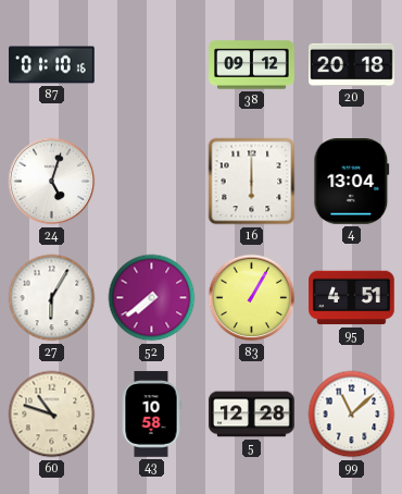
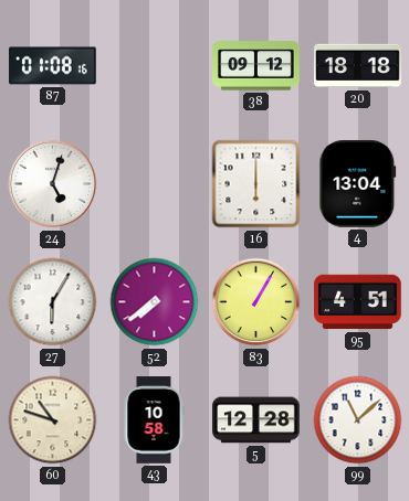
87: 01:10 -> 01:08 (53, 66)
20: 20:18 -> 18:18 (358, 66)
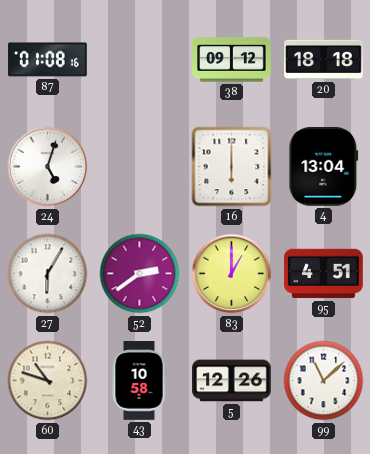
52: 7:39 -> 2:39 (140, 274)
83: 1:05 -> 1:00 (232, 274)
5: 12:28 -> 12:26 (232, 381)
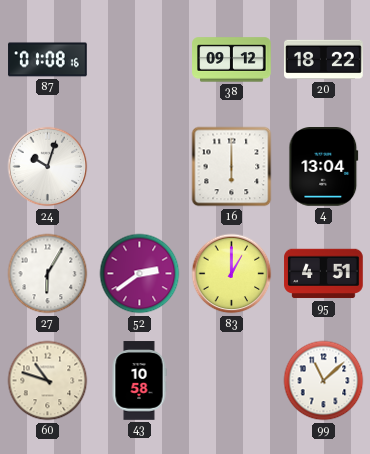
20: 18:18 -> 18:22 (324, 60)
24: 5:03 -> 10:03 (48, 167)
5: 12:26 -> none (232, 381)
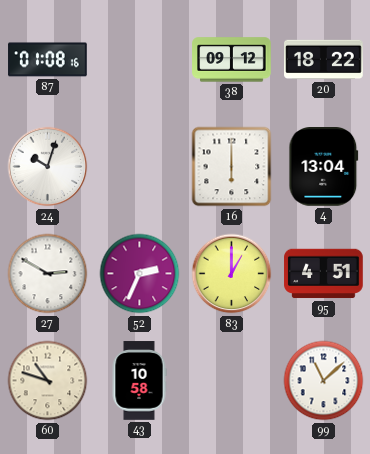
27: 6:05 -> 2:50 (48, 274)
52: 2:39 -> 2:34 (140, 274)
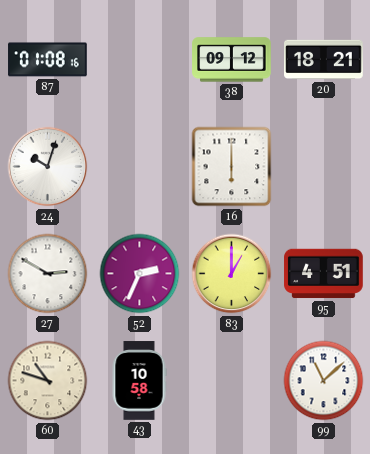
20: 18:22 -> 18:21 (324, 60)
4: 13:04 -> none (324, 167)
